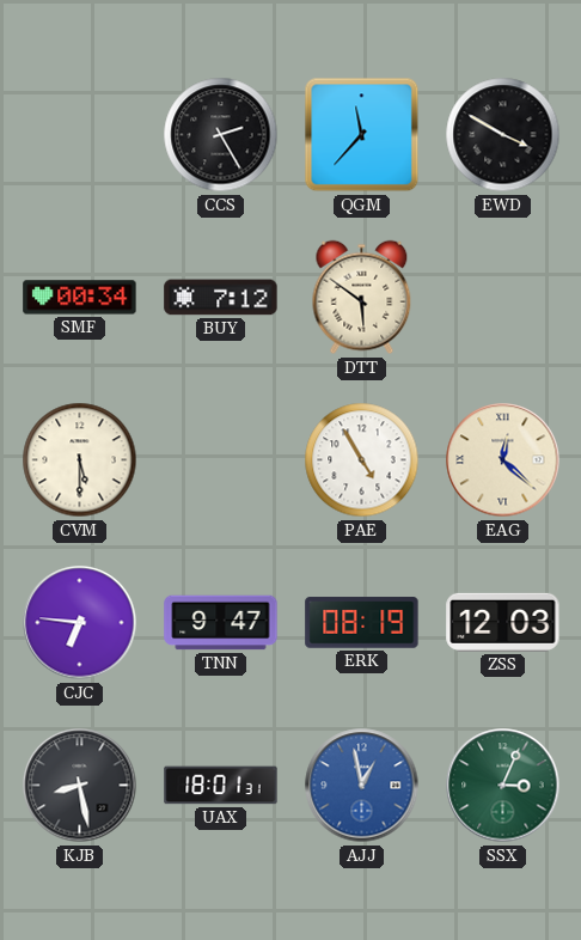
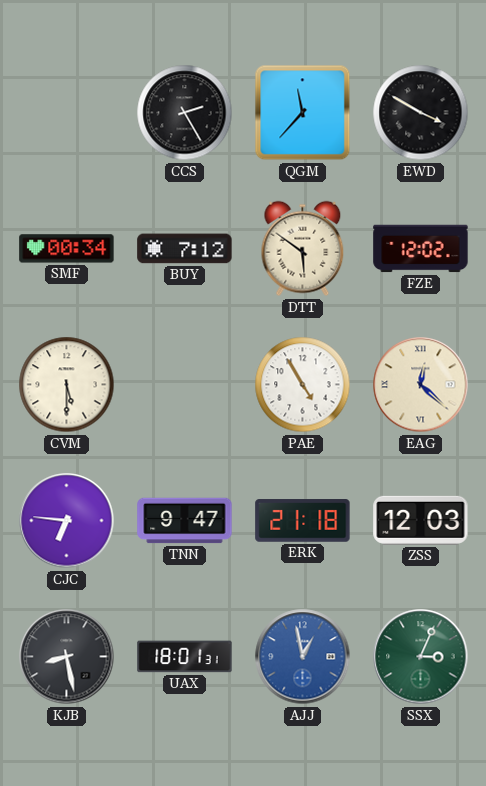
FZE: none -> 12:02 (421, 249)
ERK: 08:19 -> 21:18 (303, 521)
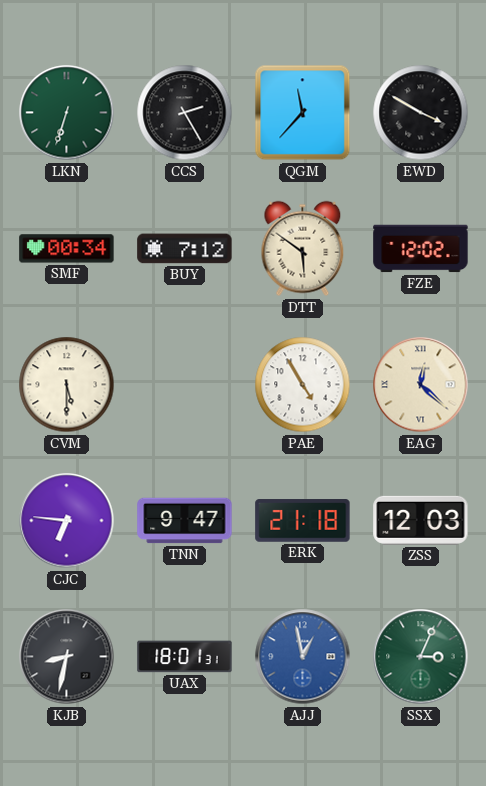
LKN: none -> 6:33 (67, 113)
KJB: 8:28 -> 8:32 (67, 657)
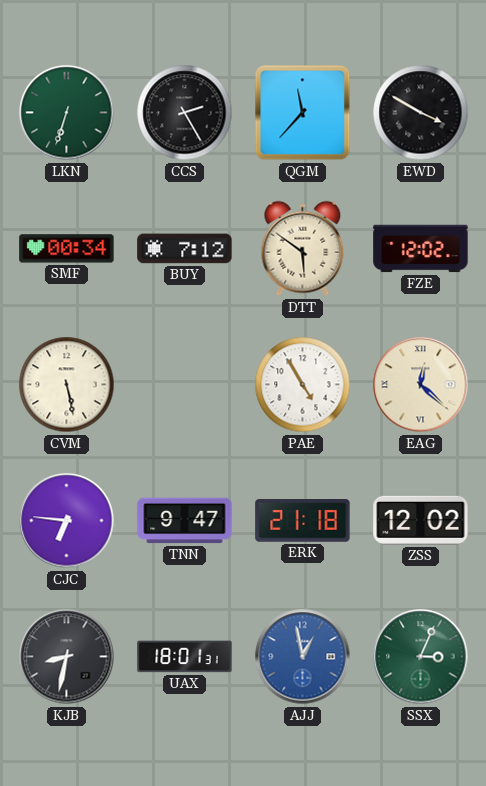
CVM: 5:30 -> 5:28 (67, 385)
ZSS: 12:03 -> 12:02 (421, 520)
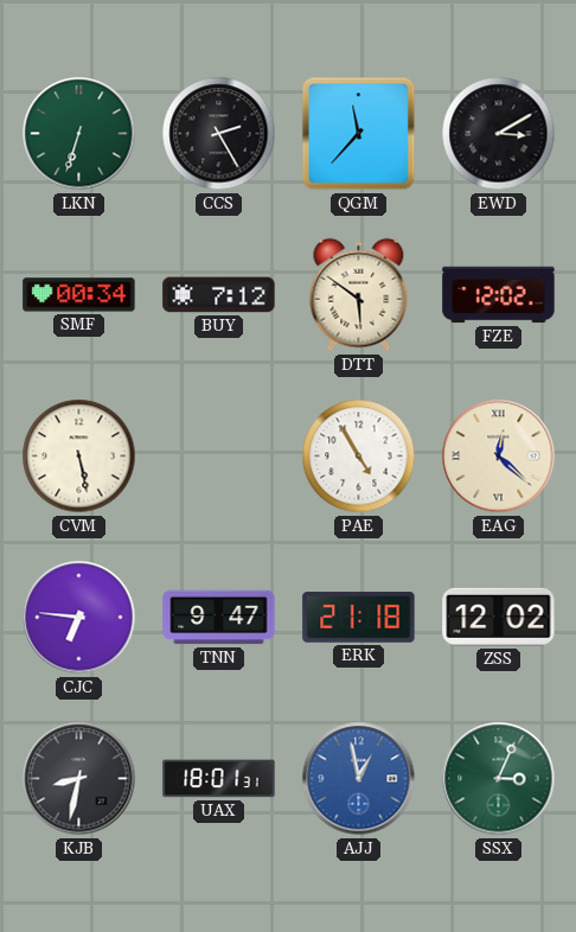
EWD: 3:50 -> 3:10 (499, 134)
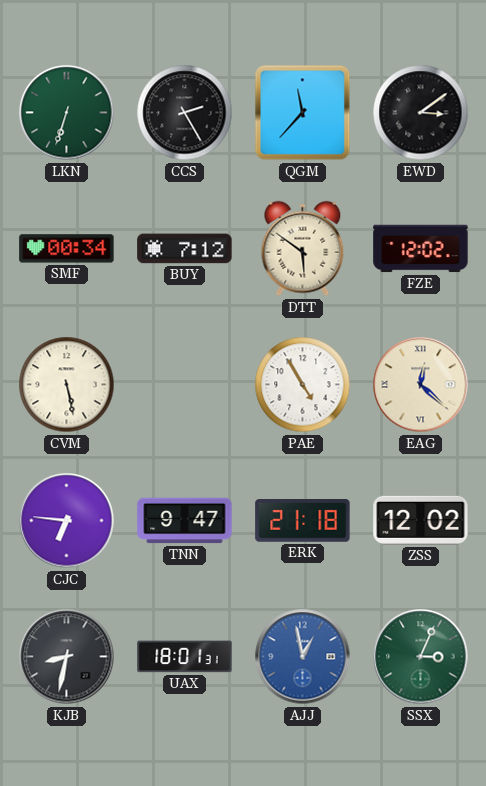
EWD: 3:10 -> 3:09 (421, 113)
